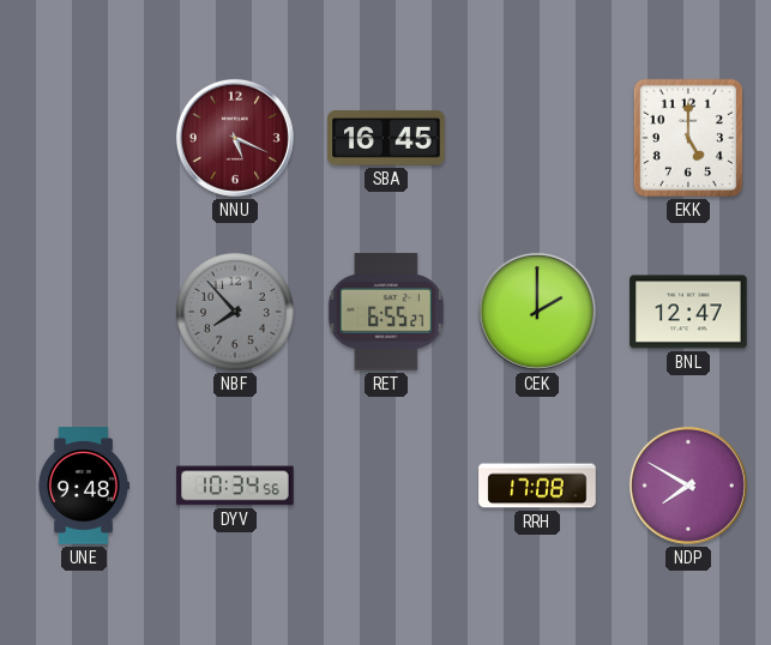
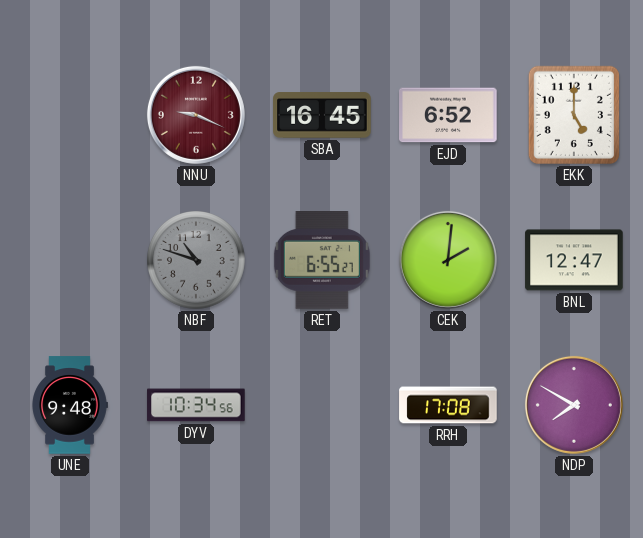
NNU: 5:19 -> 9:19 (196, 115)
EJD: none -> 6:52 (448, 115)
NBF: 7:53 -> 10:48 (197, 261)
CEK: 2:00 -> 2:01 (448, 260)
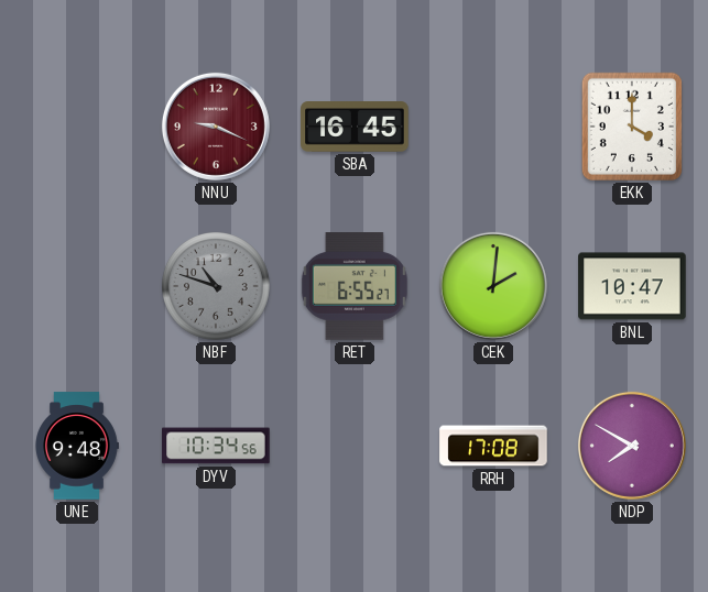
EJD: 6:52 -> none (448, 115)
EKK: 5:00 -> 4:00 (632, 127)
BNL: 12:47 -> 10:47 (632, 286)
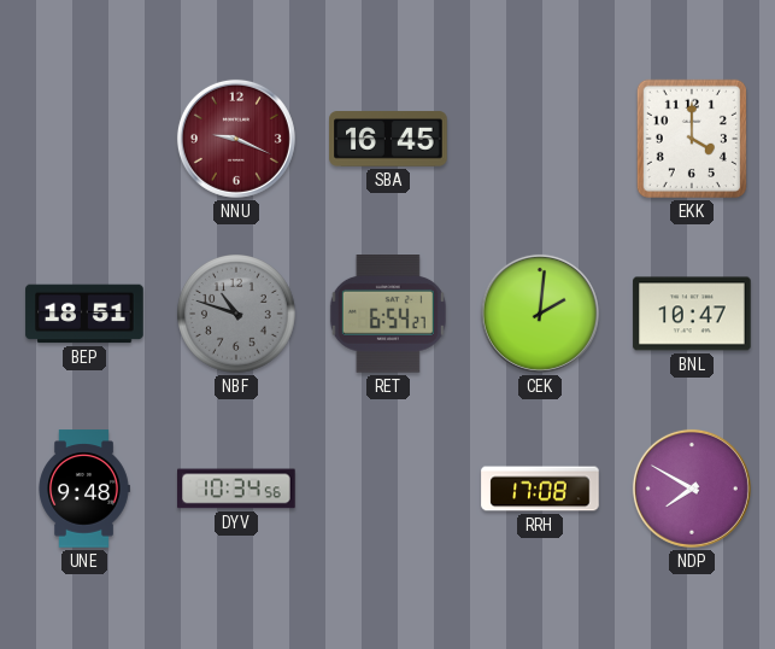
BEP: none -> 18:51 (84, 314)
RET: 6:55 -> 6:54 (388, 314)
